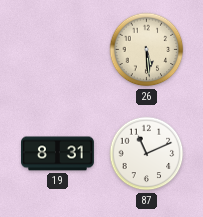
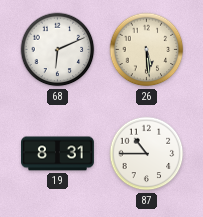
68: none -> 6:11 (58, 50)
87: 11:11 -> 10:45 (147, 154)
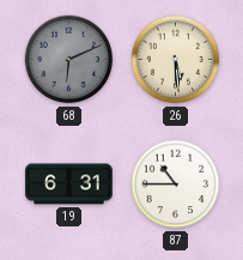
68 dial: white -> grey (69, 60)
19: 8:31 -> 6:31 (69, 185)
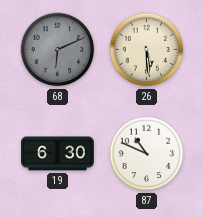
19: 6:31 -> 6:30 (58, 154)
87: 10:45 -> 10:49 (147, 154)
